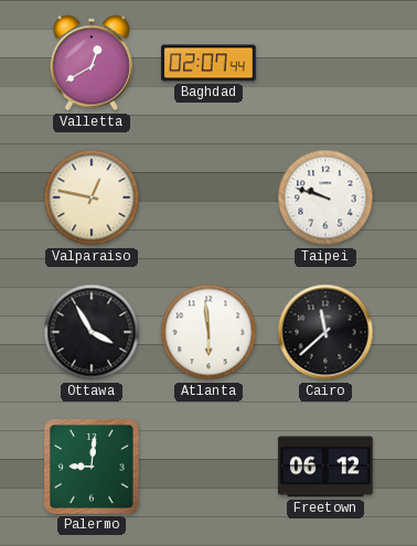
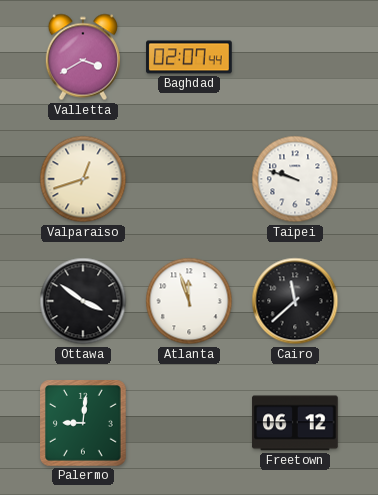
Valletta: 12:40 -> 3:40 (83, 57)
Valparaiso: 12:47 -> 12:42 (83, 179)
Ottawa: 3:55 -> 3:51 (83, 301)
Atlanta: 5:59 -> 11:57 (189, 301)
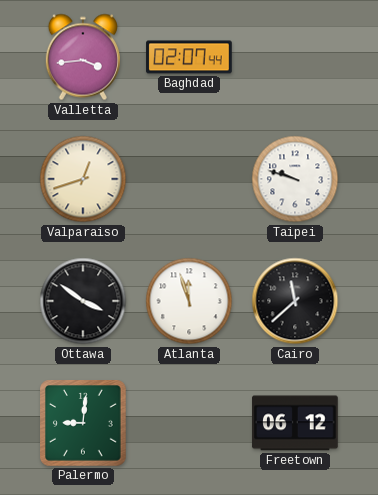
Valletta: 3:40 -> 3:44 (83, 57)
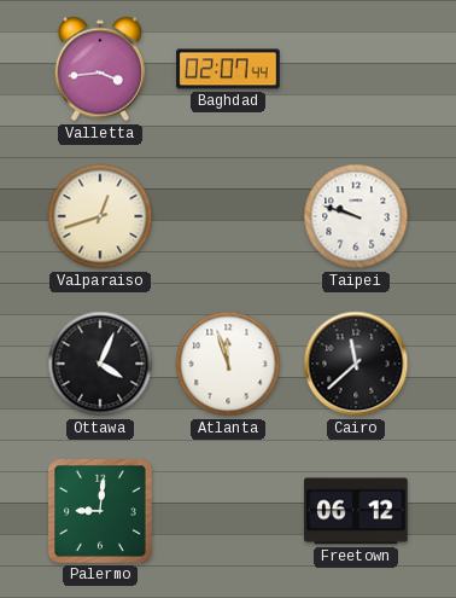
Ottawa: 3:51 -> 4:04 (100, 364)
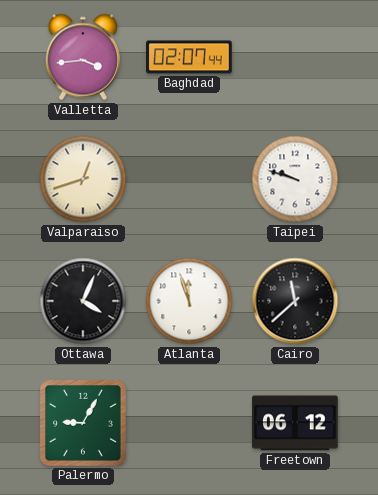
Palermo: 9:01 -> 9:05 (84, 424)
